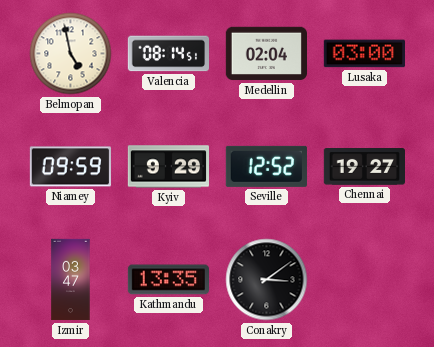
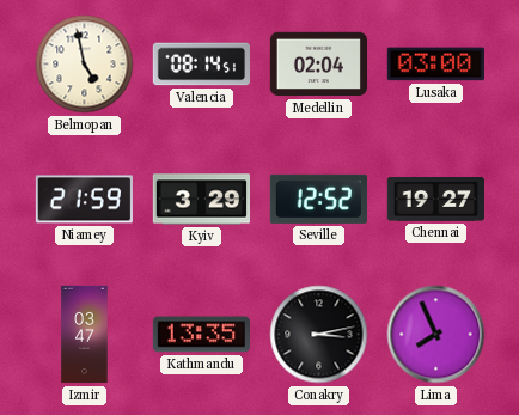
Niamey: 09:59 -> 21:59 (84, 200)
Kyiv: 9:29 -> 3:29 (201, 200)
Conakry: 3:09 -> 3:13 (319, 335)
Lima: none -> 7:56 (436, 335)
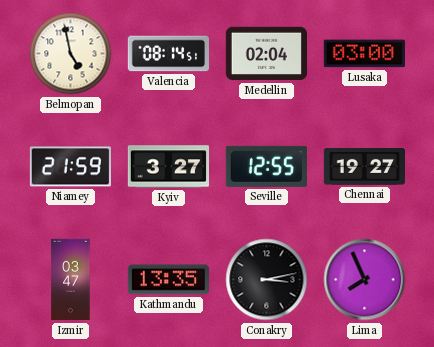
Kyiv: 3:29 -> 3:27 (168, 167)
Seville: 12:52 -> 12:55 (266, 166)
